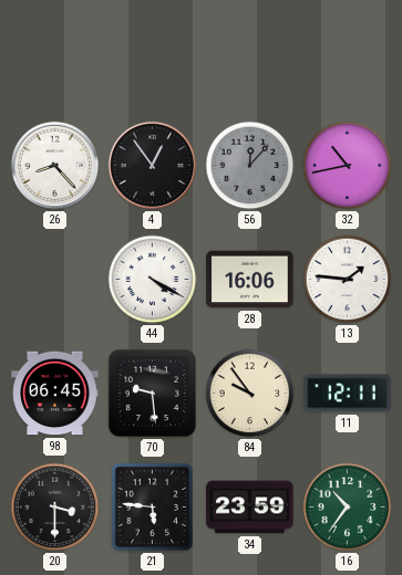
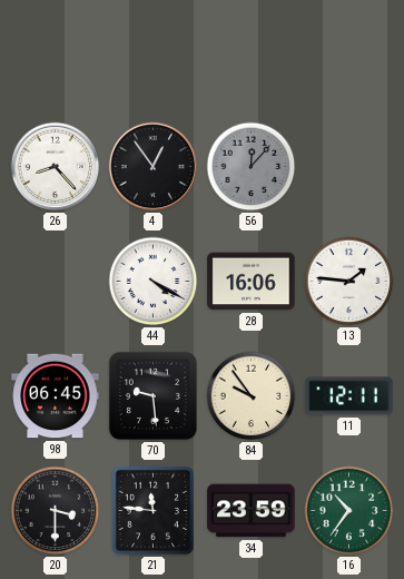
32: 10:43 -> none (348, 166)
21: 5:46 -> 11:46 (152, 510)
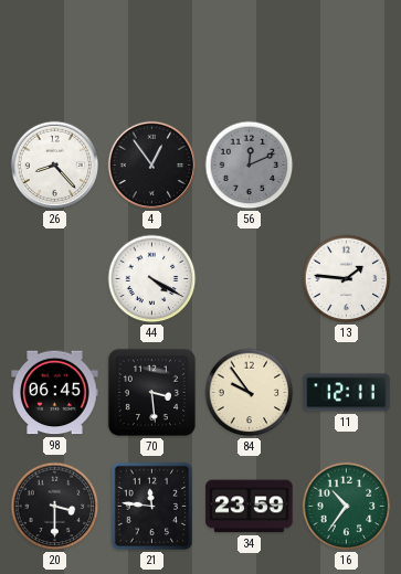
56: 12:07 -> 12:11 (250, 166)
28: 16:06 -> none (252, 282)
70: 9:29 -> 3:29 (151, 392)
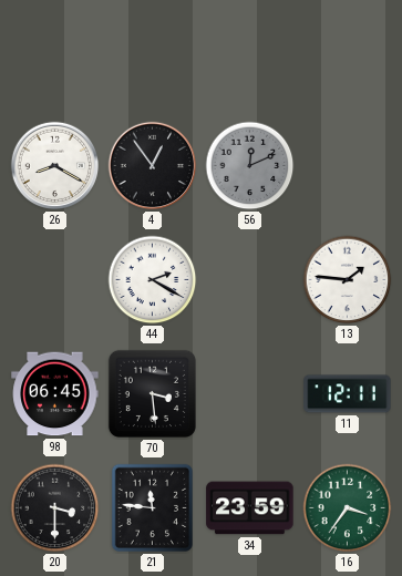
26: 8:23 -> 8:20 (55, 166)
44: 4:20 -> 2:20 (153, 280)
84: 9:54 -> none (250, 393)
16: 10:36 -> 3:36 (348, 508)
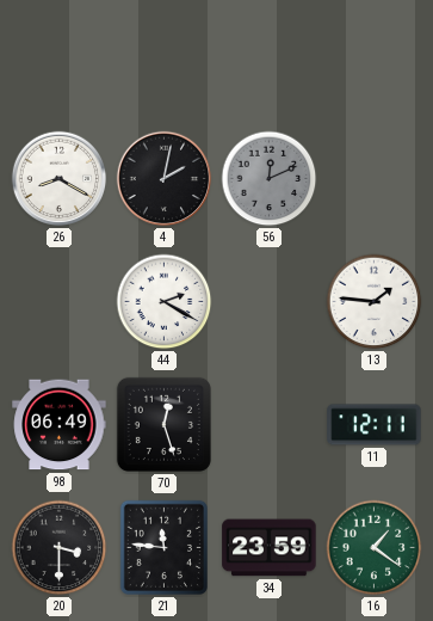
4: 12:54 -> 2:02 (165, 179)
98: 06:45 -> 06:49 (60, 425)
70: 3:29 -> 12:27 (163, 424)
16: 3:36 -> 1:21 (375, 548)
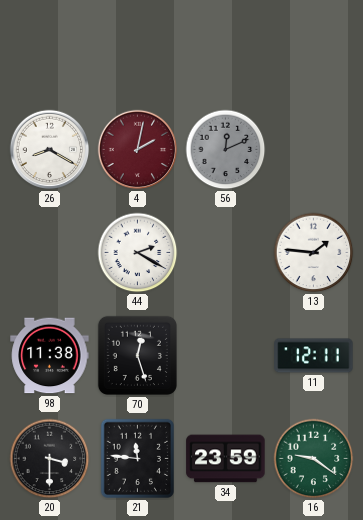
4 dial: black -> burgundy (138, 150)
98: 06:49 -> 11:38 (50, 356)
16: 1:21 -> 9:21 (314, 459)
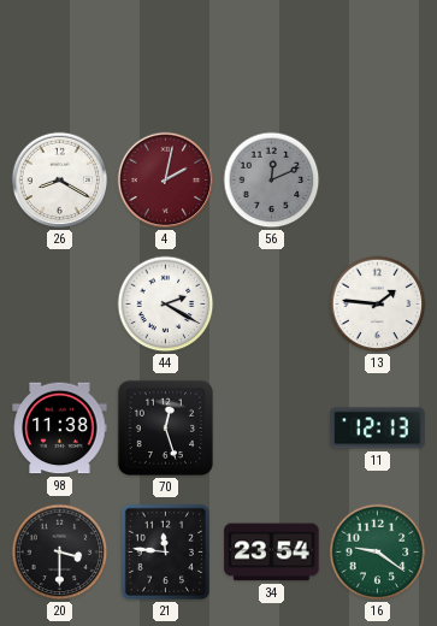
11: 12:11 -> 12:13 (378, 429)
34: 23:59 -> 23:54 (272, 553)
